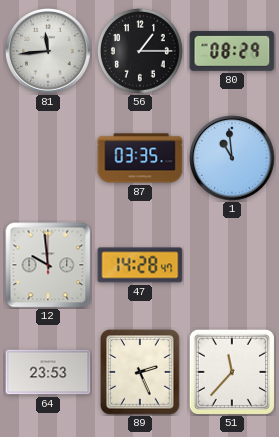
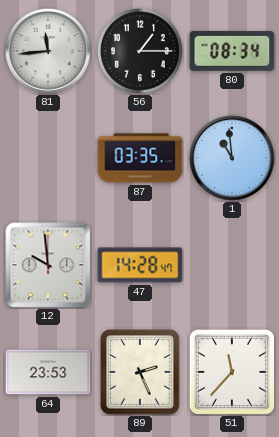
80: 08:29 -> 08:34 (232, 51)
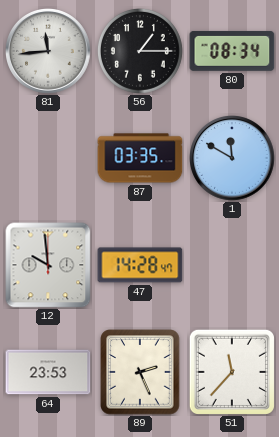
1: 10:59 -> 11:50 (232, 159)
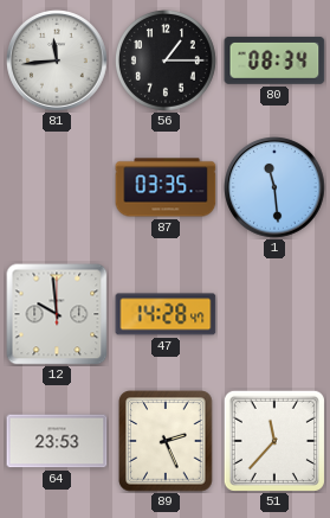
1: 11:50 -> 11:29 (274, 188)
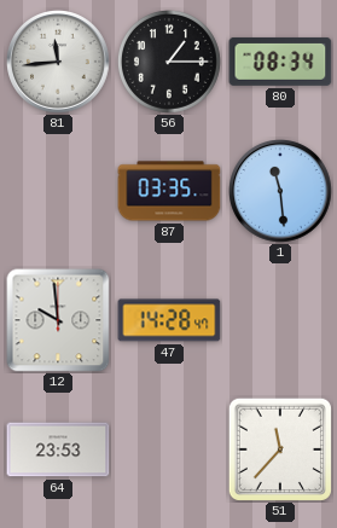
89: 2:26 -> none (166, 441)
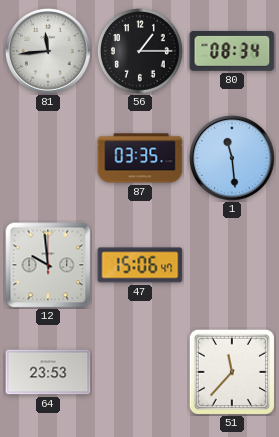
47: 14:28 -> 15:06 (140, 265)
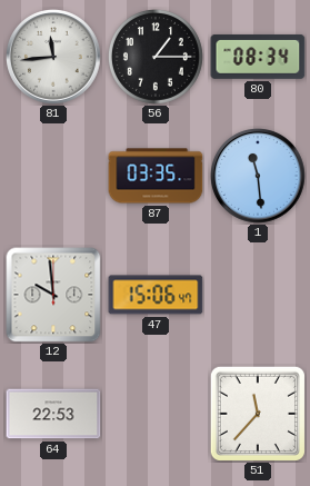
64: 23:53 -> 22:53 (53, 414)
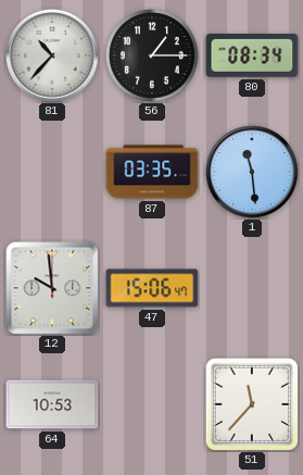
81: 11:44 -> 10:37 (52, 57)
64: 22:53 -> 10:53 (52, 404)
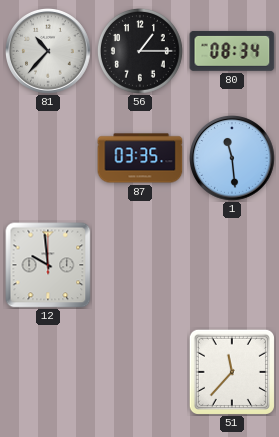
47: 15:06 -> none (152, 288)
64: 10:53 -> none (52, 404)
